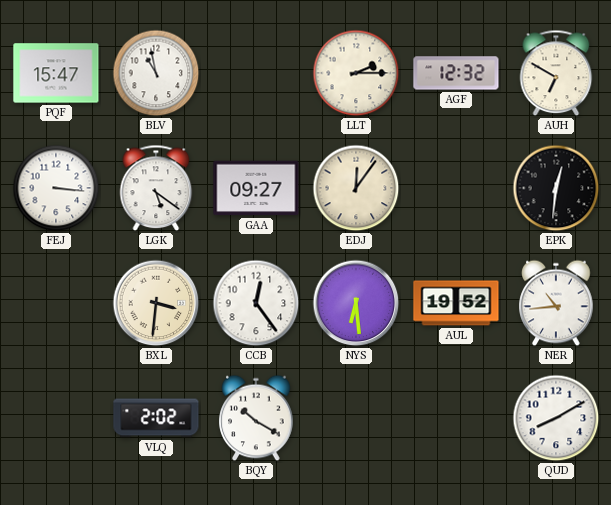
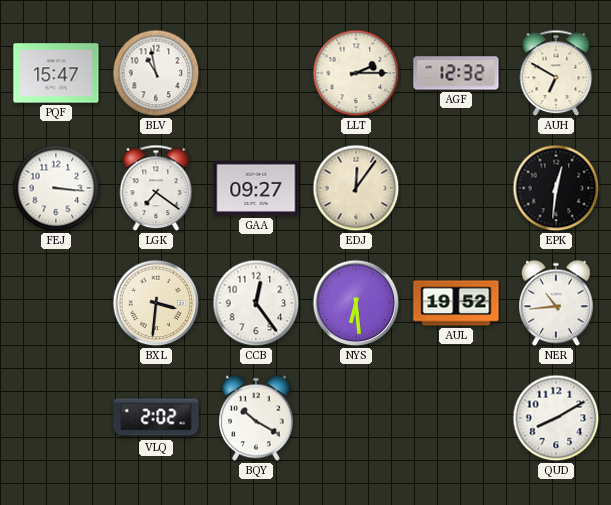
LGK: 5:21 -> 7:21 (156, 188)
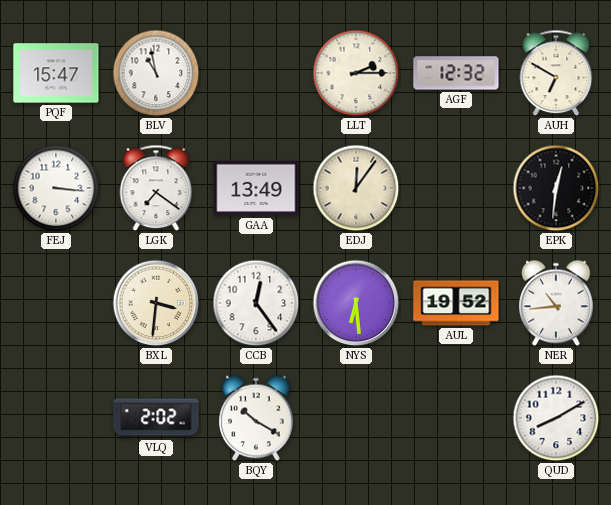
GAA: 09:27 -> 13:49 (256, 188)
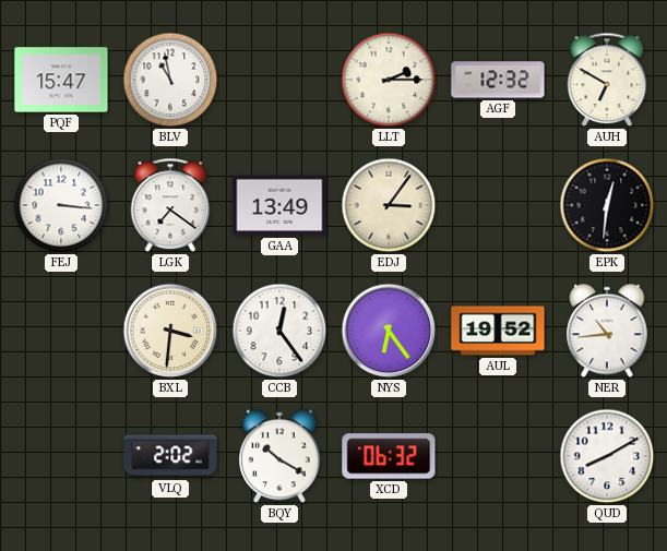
EDJ: 12:06 -> 3:06 (389, 205)
NYS: 6:29 -> 6:24 (389, 331)
XCD: none -> 06:32 (389, 456)
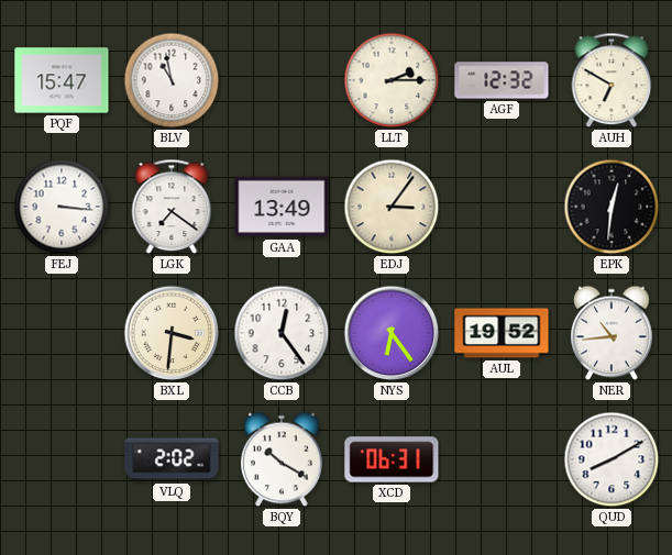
XCD: 06:32 -> 06:31 (392, 459)
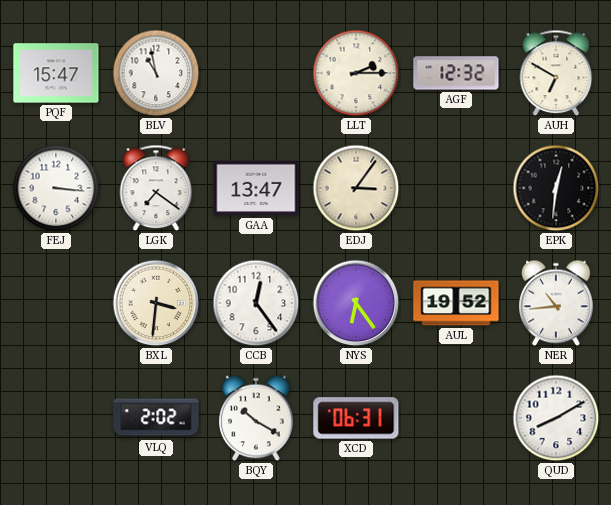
GAA: 13:49 -> 13:47 (256, 188)
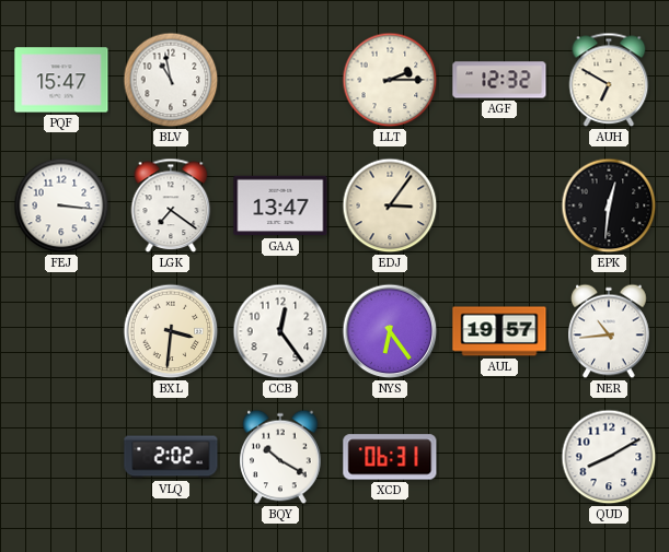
AUL: 19:52 -> 19:57 (499, 331)
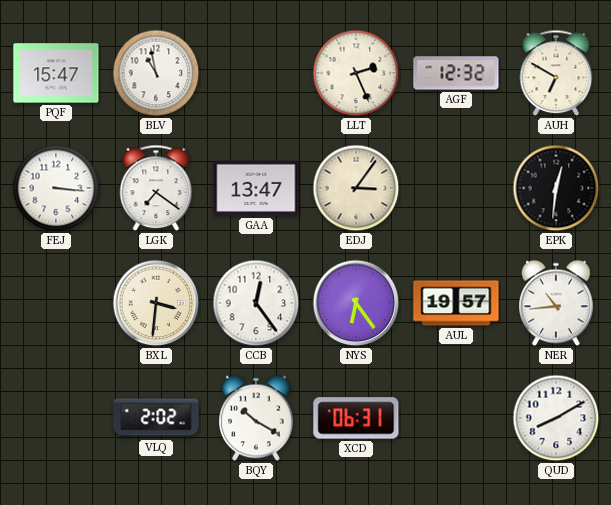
LLT: 2:15 -> 2:26 (356, 73)
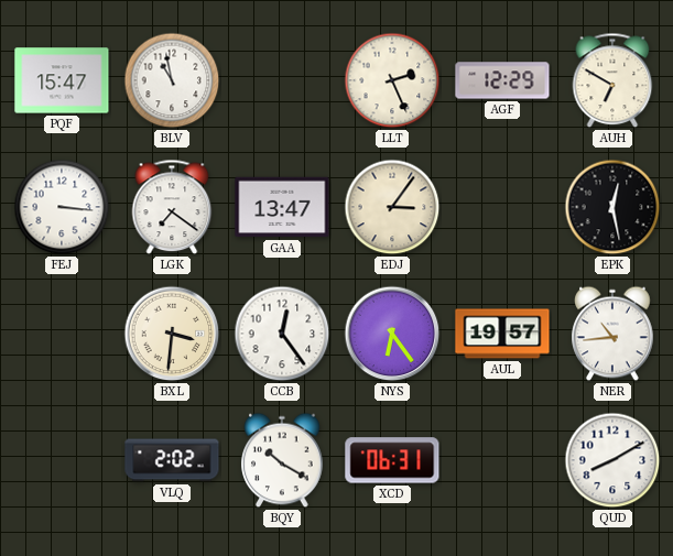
AGF: 12:32 -> 12:29 (502, 80)
EPK: 12:31 -> 12:28 (612, 207)
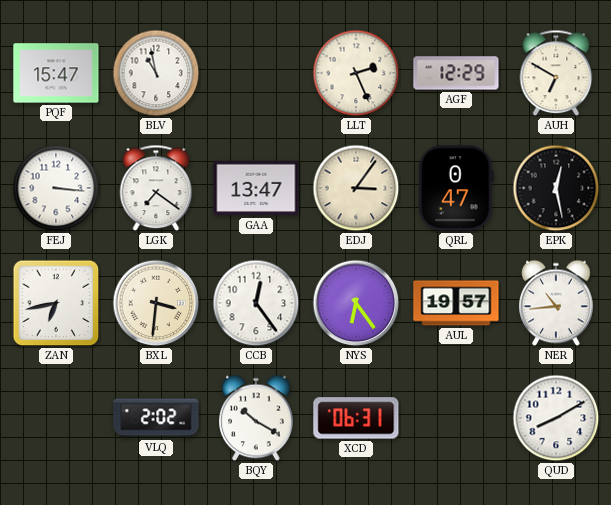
QRL: none -> 0:47 (456, 188)
ZAN: none -> 6:43 (56, 303)
